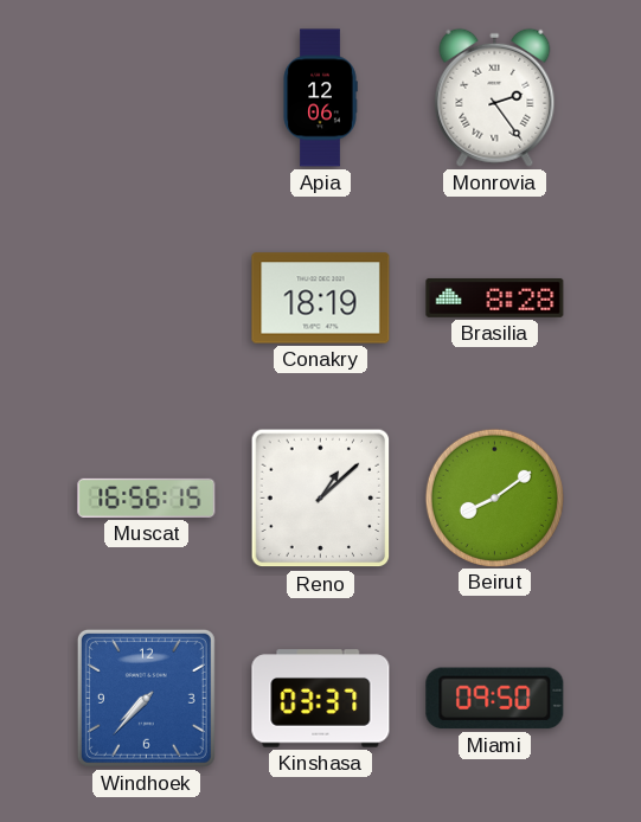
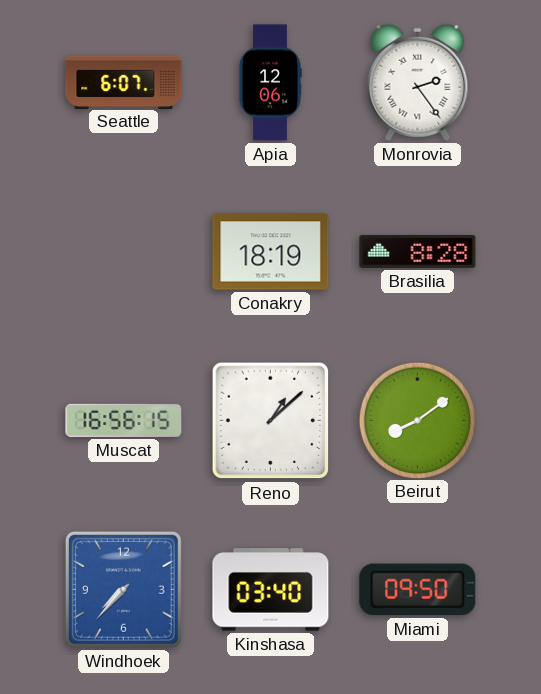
Seattle: none -> 6:07 (124, 82)
Kinshasa: 03:37 -> 03:40 (271, 590)
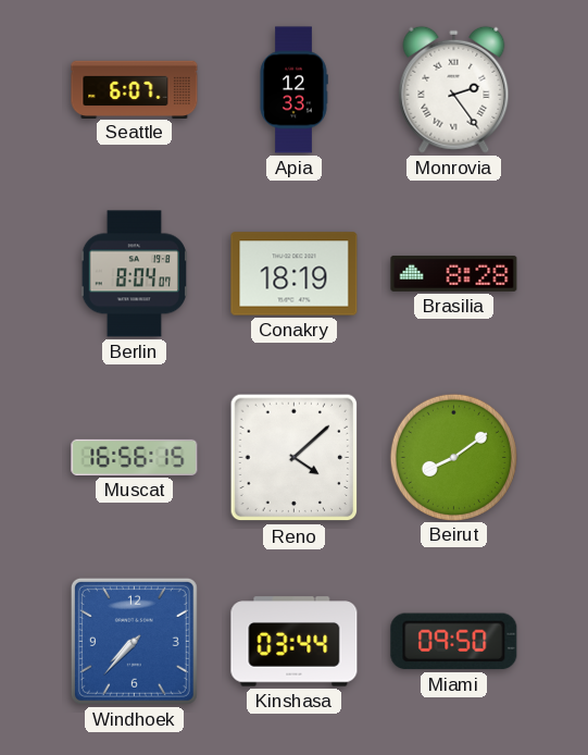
Apia: 12:06 -> 12:33 (293, 90)
Berlin: none -> 8:04 (134, 274)
Reno: 1:08 -> 4:08 (295, 458)
Kinshasa: 03:40 -> 03:44 (295, 642)
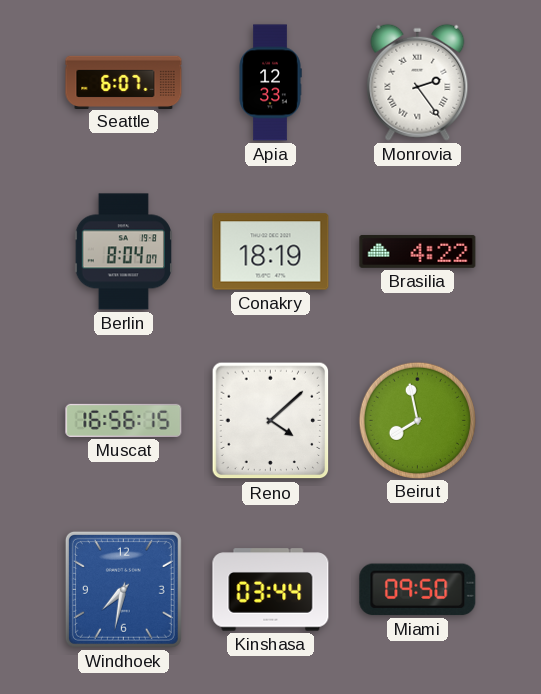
Brasilia: 8:28 -> 4:22 (418, 251)
Beirut: 8:09 -> 7:58 (417, 420)
Windhoek: 7:37 -> 7:32 (123, 589)
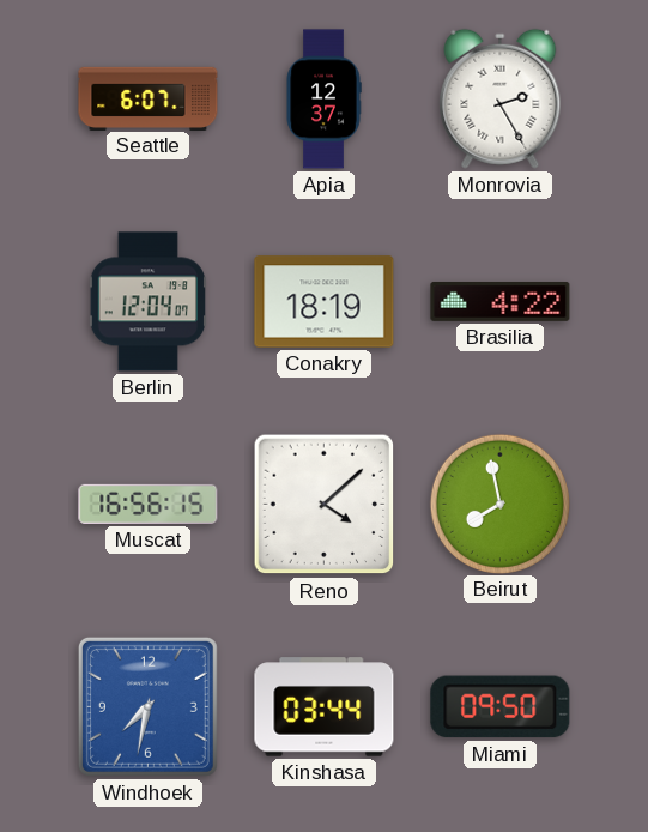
Apia: 12:33 -> 12:37 (323, 100)
Monrovia: 2:24 -> 2:25 (501, 98)
Berlin: 8:04 -> 12:04 (147, 302)
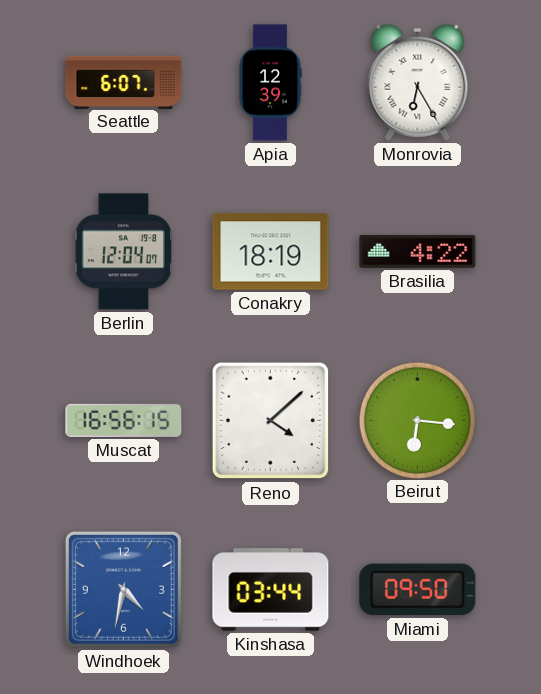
Apia: 12:37 -> 12:39 (270, 83)
Monrovia: 2:25 -> 6:25 (418, 82)
Beirut: 7:58 -> 6:16 (417, 420)
Windhoek: 7:32 -> 4:32 (123, 589)
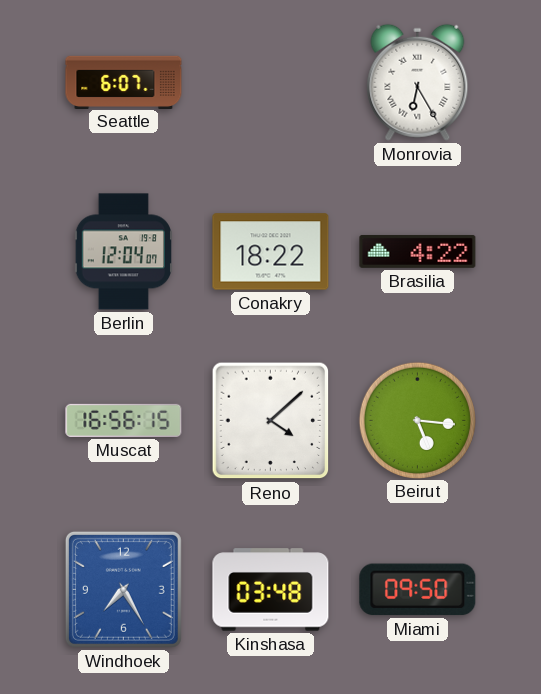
Apia: 12:39 -> none (270, 83)
Conakry: 18:19 -> 18:22 (271, 252)
Beirut: 6:16 -> 5:16 (417, 420)
Windhoek: 4:32 -> 7:25 (123, 589)
Kinshasa: 03:44 -> 03:48 (271, 590)
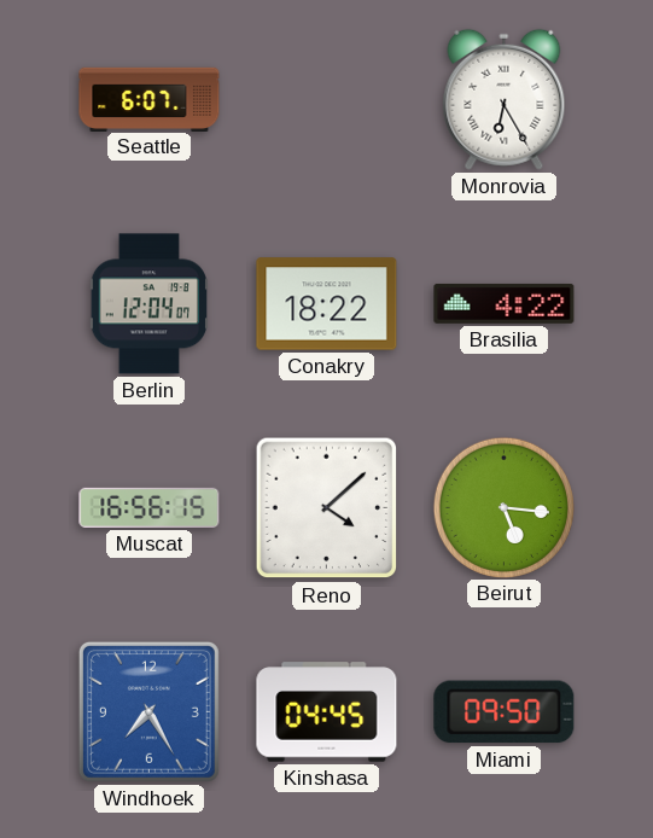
Kinshasa: 03:48 -> 04:45 (327, 712)
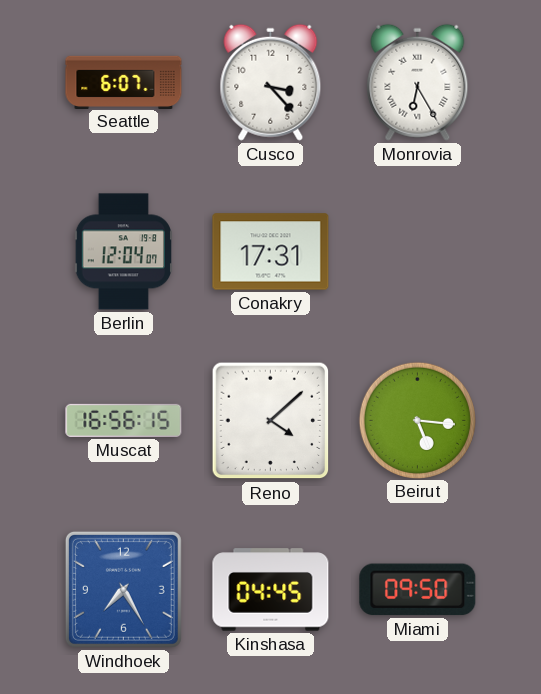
Cusco: none -> 3:23 (271, 82)
Conakry: 18:22 -> 17:31 (271, 252)
Brasilia: 4:22 -> none (505, 303)
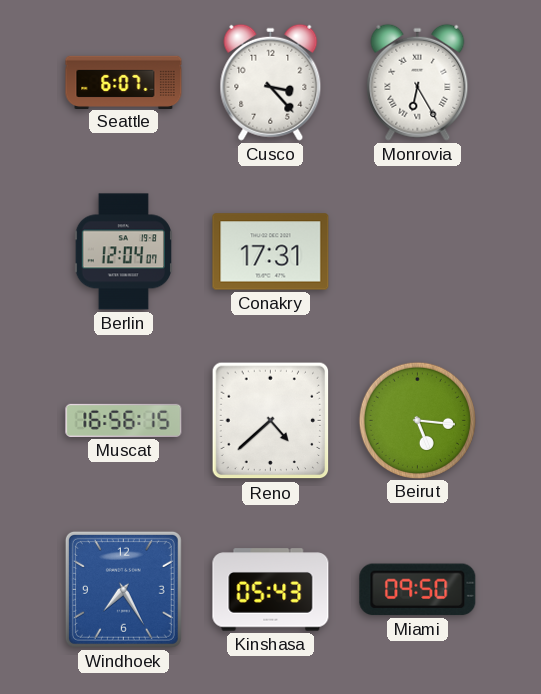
Reno: 4:08 -> 4:38 (271, 421)
Kinshasa: 04:45 -> 05:43 (271, 590)
